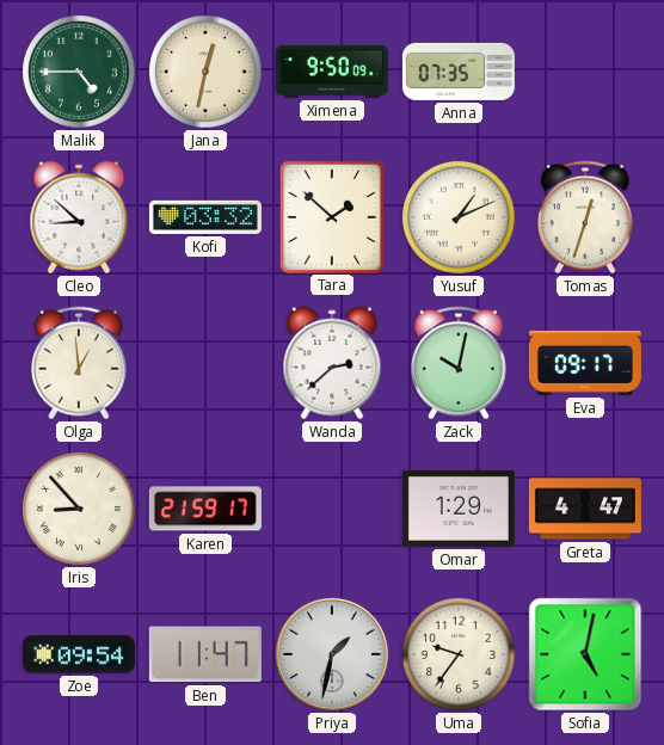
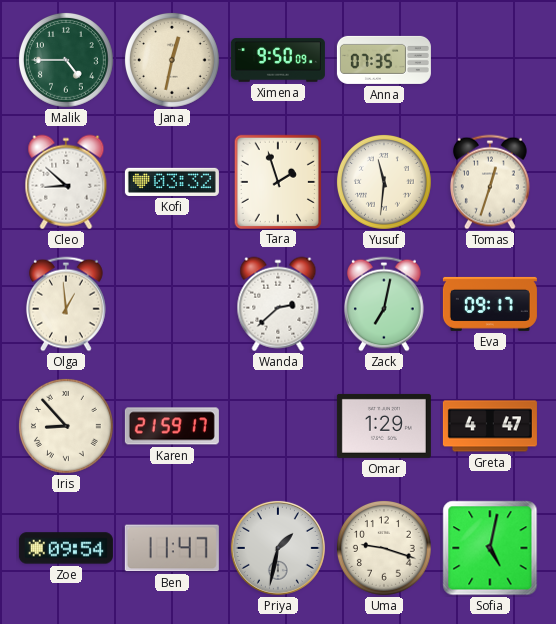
Tara: 1:52 -> 1:57 (278, 181)
Yusuf: 1:11 -> 11:31 (384, 182)
Zack: 10:02 -> 7:02 (384, 304)
Uma: 9:36 -> 9:18 (384, 548)
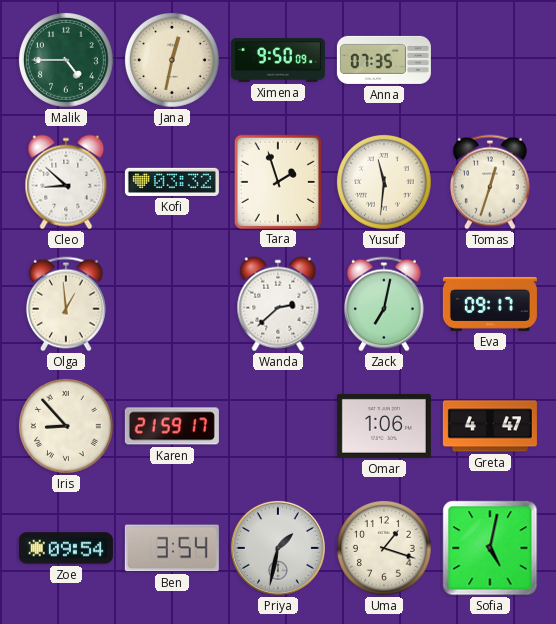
Omar: 1:29 -> 1:06 (384, 426)
Ben: 11:47 -> 3:54 (172, 548)
Uma: 9:18 -> 1:18 (384, 548)
